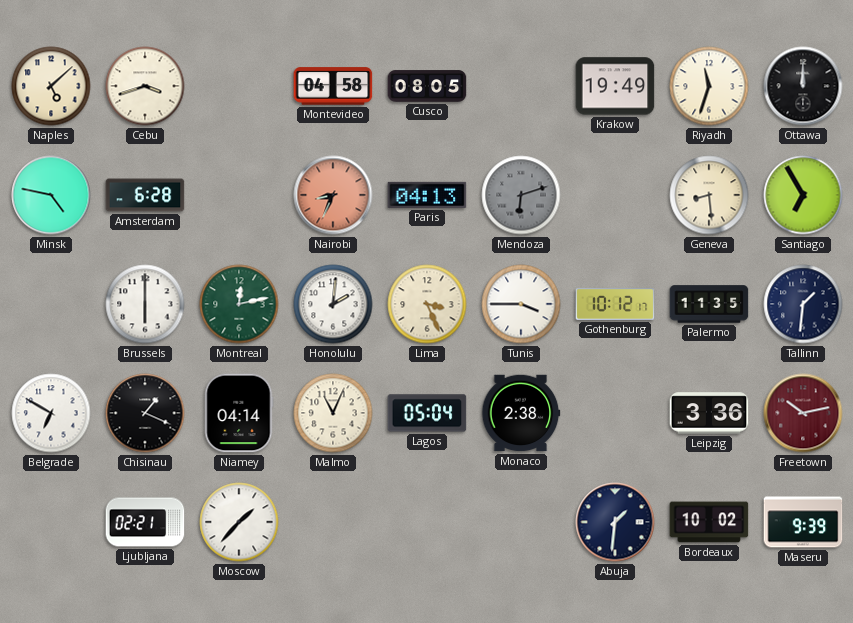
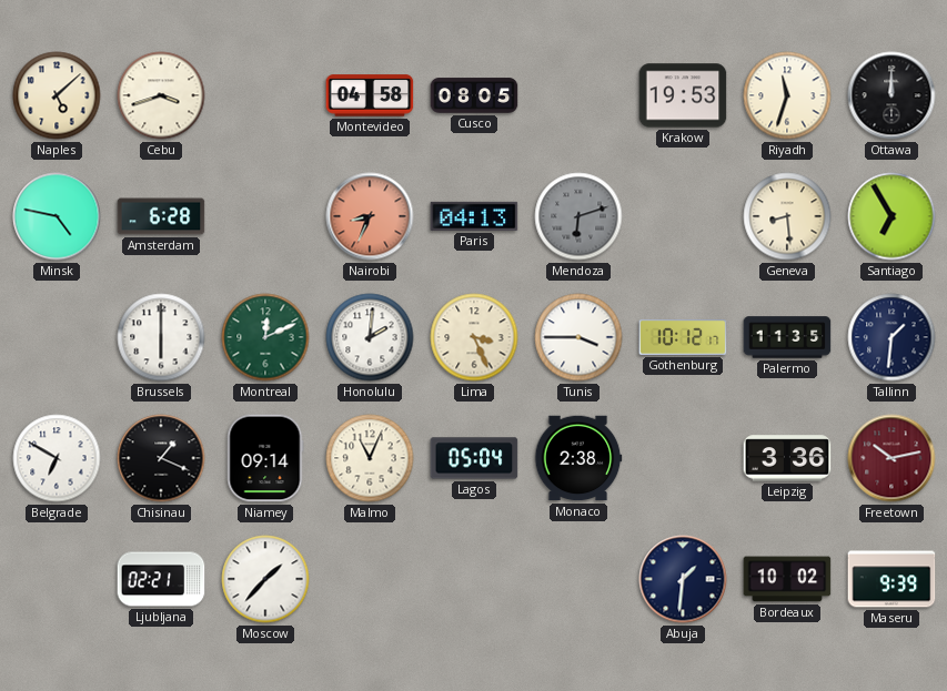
Krakow: 19:49 -> 19:53 (683, 95)
Montreal: 12:13 -> 12:11 (265, 337)
Niamey: 04:14 -> 09:14 (265, 458)
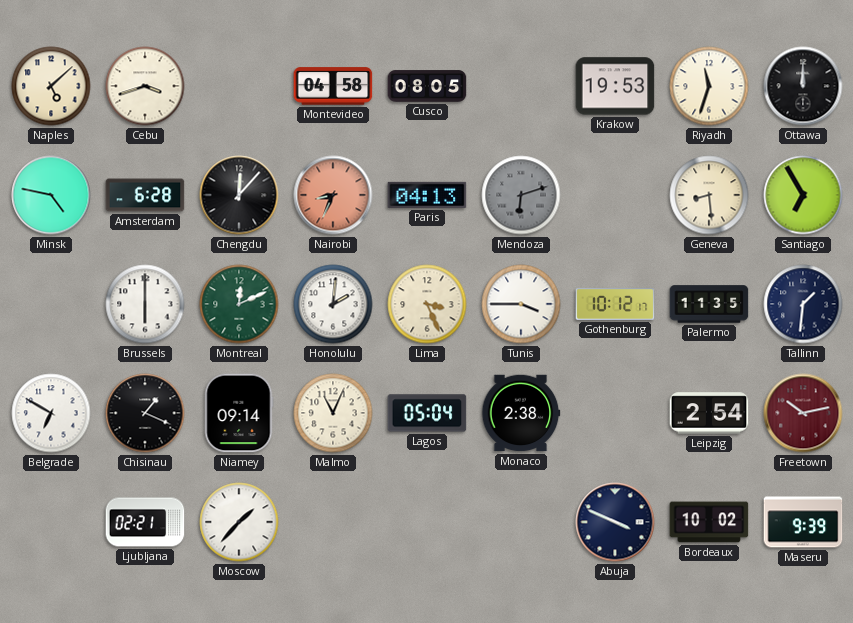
Chengdu: none -> 12:07 (239, 195)
Leipzig: 3:36 -> 2:54 (709, 413)
Abuja: 1:31 -> 3:49 (615, 522)
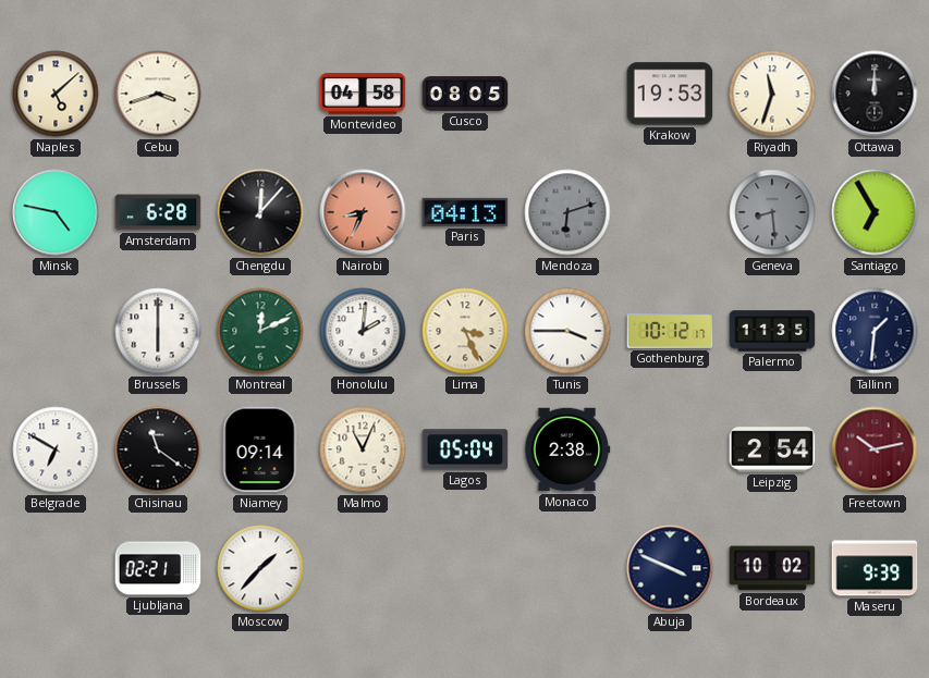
Geneva dial: cream -> grey (772, 212)
Chisinau: 1:19 -> 11:21 (158, 449)
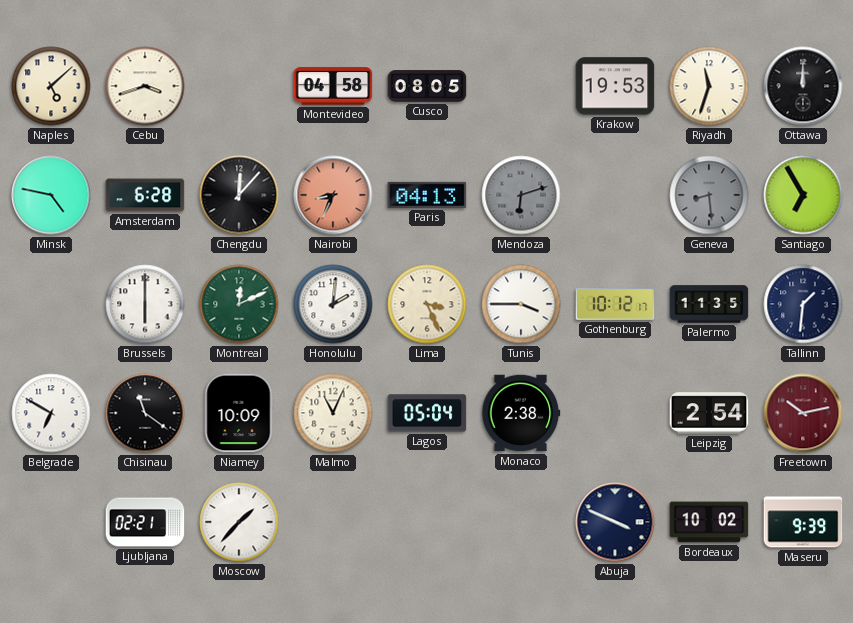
Niamey: 09:14 -> 10:09 (239, 413)
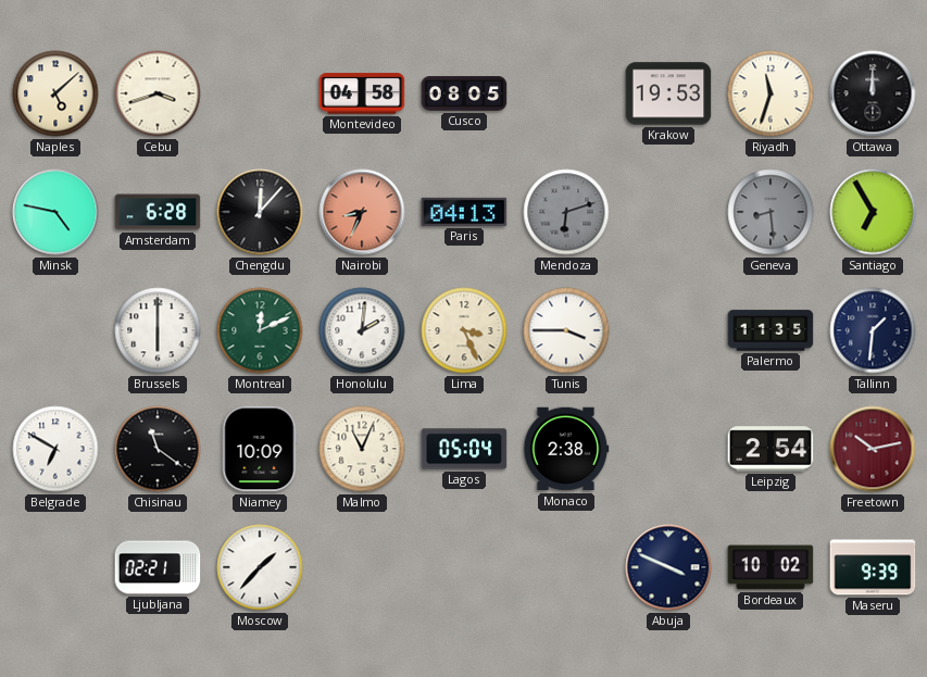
Gothenburg: 10:12 -> none (615, 304)
